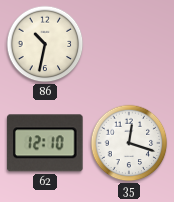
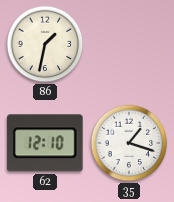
86: 10:32 -> 1:32 (45, 44)
35: 12:18 -> 1:18 (129, 143)
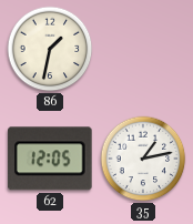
62: 12:10 -> 12:05 (51, 159)
35: 1:18 -> 1:13 (143, 159)
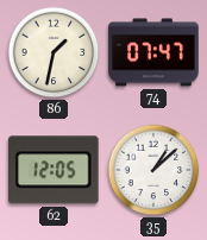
74: none -> 07:47 (153, 52)
35: 1:13 -> 1:08 (153, 170)
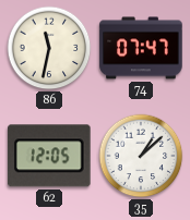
86: 1:32 -> 11:32 (49, 48)
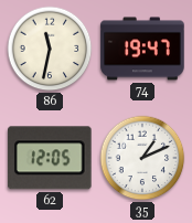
74: 07:47 -> 19:47 (142, 49)
35: 1:08 -> 1:11 (142, 158)
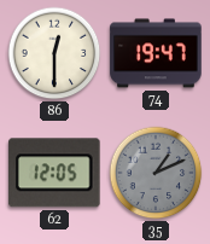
86: 11:32 -> 12:30 (54, 53)
35 dial: white -> grey (156, 173)
